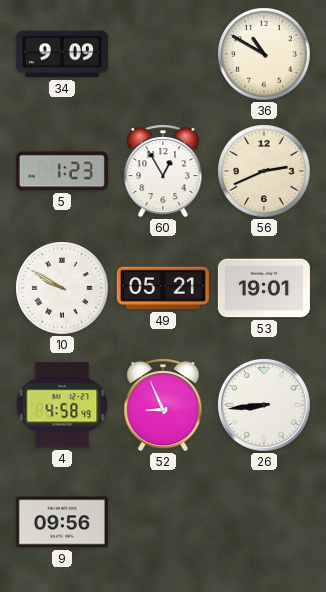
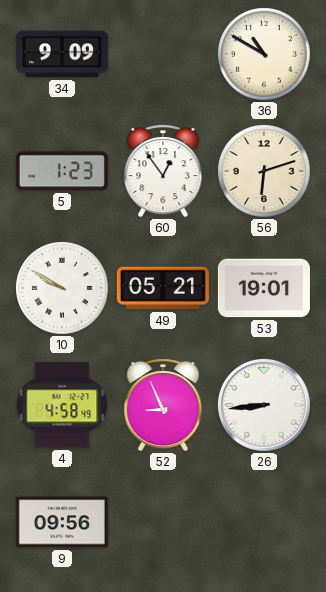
60: 12:55 -> 12:54 (163, 172)
56: 2:41 -> 6:12 (264, 171)
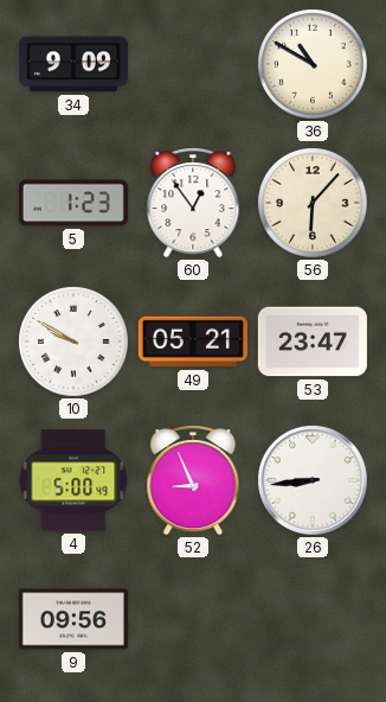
56: 6:12 -> 6:07 (313, 203)
53: 19:01 -> 23:47 (313, 342)
4: 4:58 -> 5:00 (73, 480)
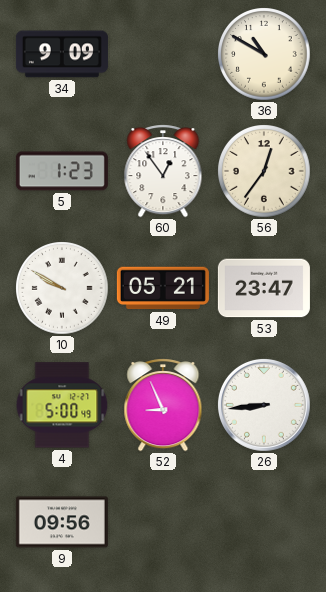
56: 6:07 -> 12:36 (264, 171)
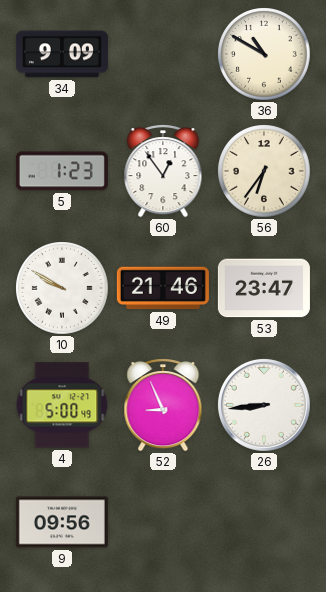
56: 12:36 -> 6:36 (264, 171)
49: 05:21 -> 21:46 (163, 288)
